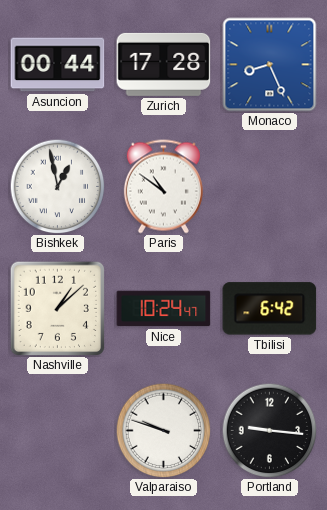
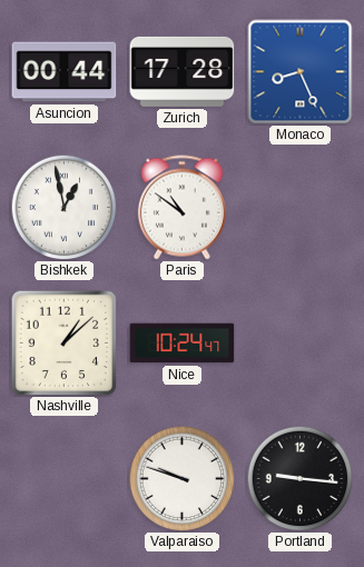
Tbilisi: 6:42 -> none (270, 309)
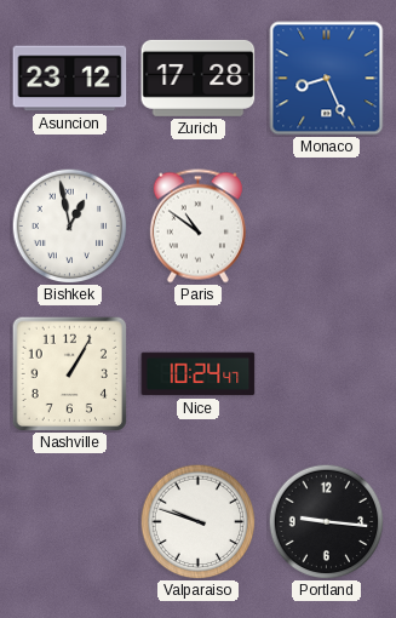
Asuncion: 00:44 -> 23:12 (70, 79)
Nashville: 1:08 -> 1:05 (69, 373)
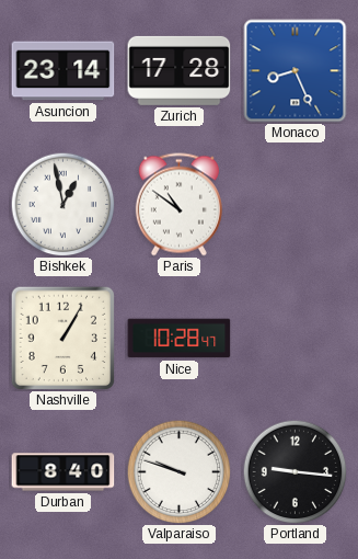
Asuncion: 23:12 -> 23:14 (63, 71)
Nice: 10:24 -> 10:28 (180, 339)
Durban: none -> 8:40 (63, 472)
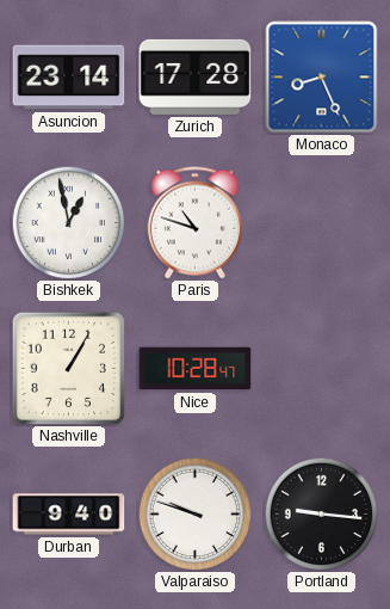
Paris: 10:51 -> 10:48 (194, 223)
Durban: 8:40 -> 9:40 (69, 515)
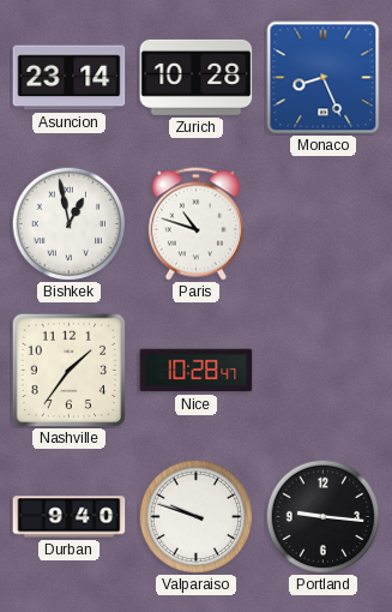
Zurich: 17:28 -> 10:28 (197, 77)
Nashville: 1:05 -> 1:36 (68, 370)
